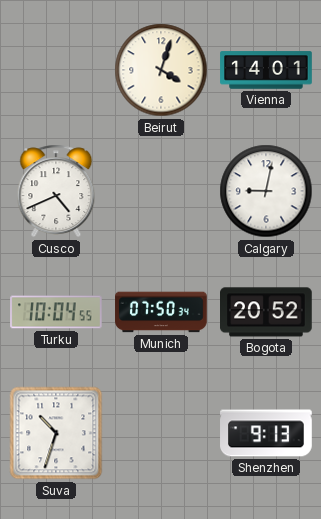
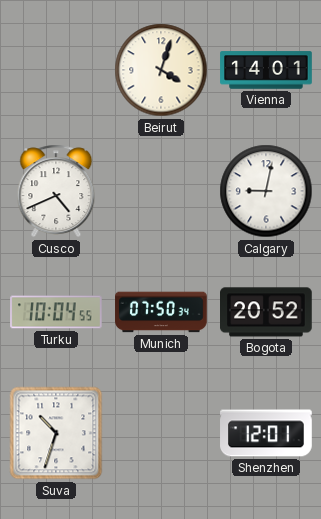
Shenzhen: 9:13 -> 12:01 (266, 433)
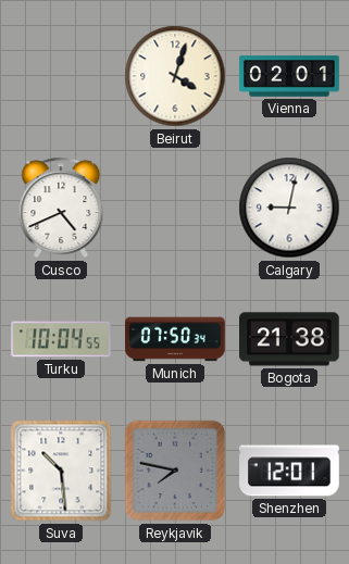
Vienna: 14:01 -> 02:01 (289, 76)
Bogota: 20:52 -> 21:38 (290, 339)
Suva: 10:33 -> 10:29 (61, 471)
Reykjavik: none -> 7:47 (175, 471)
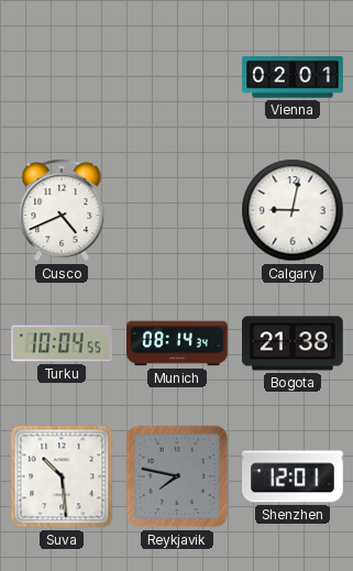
Beirut: 4:03 -> none (175, 76)
Munich: 07:50 -> 08:14 (177, 343)
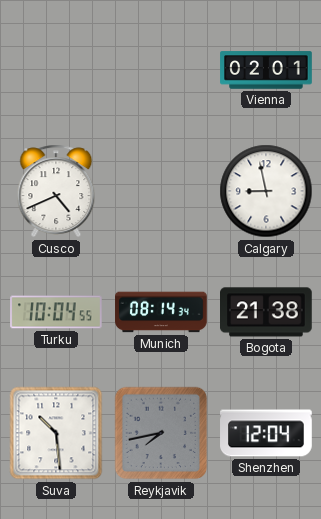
Calgary: 9:02 -> 8:58 (266, 191)
Reykjavik: 7:47 -> 7:43 (161, 433)
Shenzhen: 12:01 -> 12:04 (266, 433)
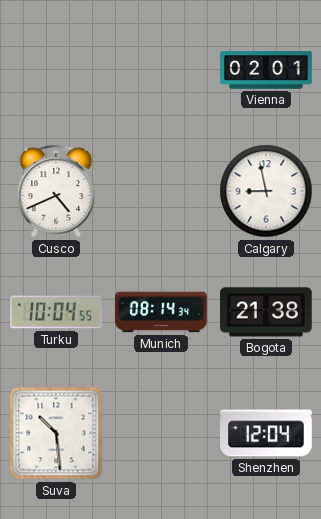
Reykjavik: 7:43 -> none (161, 433)
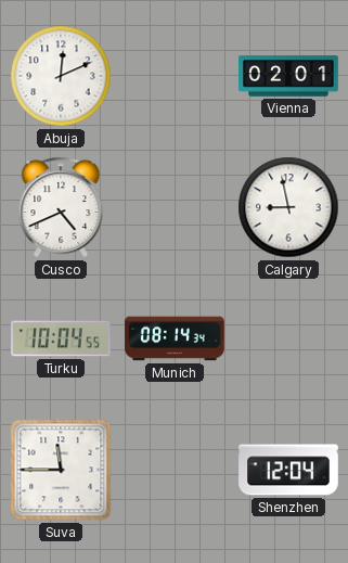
Abuja: none -> 12:11 (61, 76)
Bogota: 21:38 -> none (267, 312)
Suva: 10:29 -> 11:45 (61, 470)
